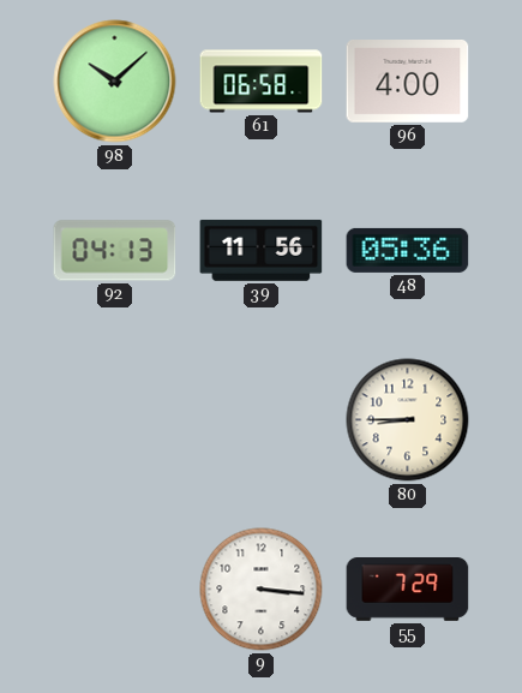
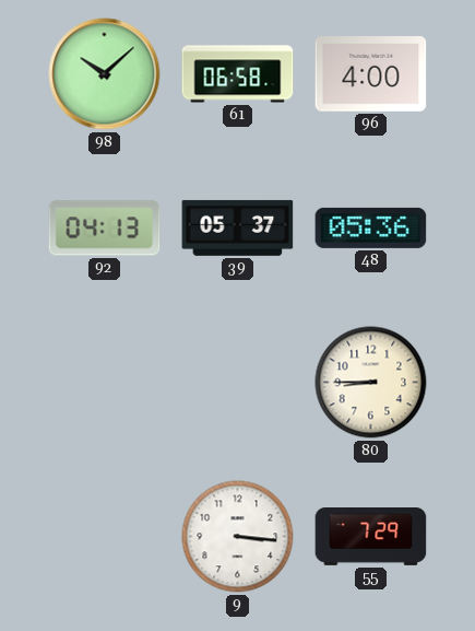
39: 11:56 -> 05:37 (238, 227)
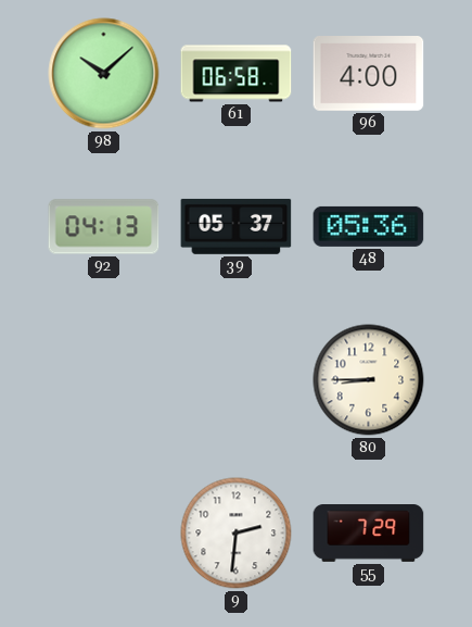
9: 3:16 -> 2:31 (237, 534)
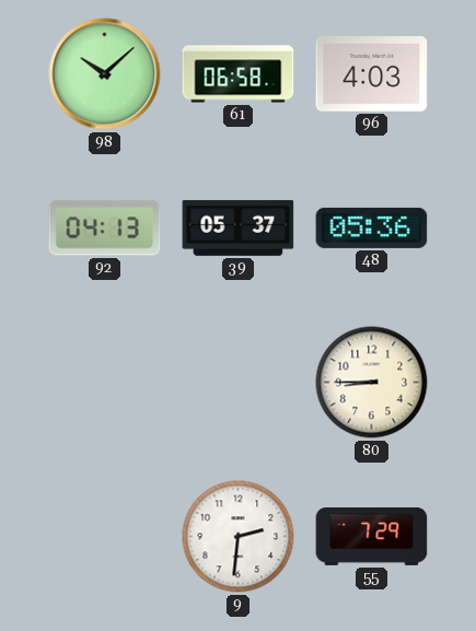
96: 4:00 -> 4:03 (372, 74)
